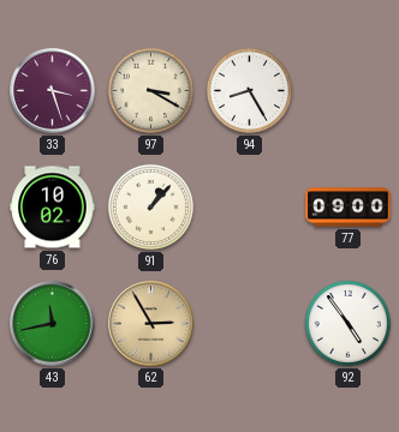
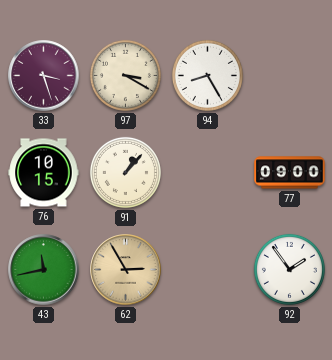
76: 10:02 -> 10:15 (44, 173)
92: 4:54 -> 1:54 (289, 269)
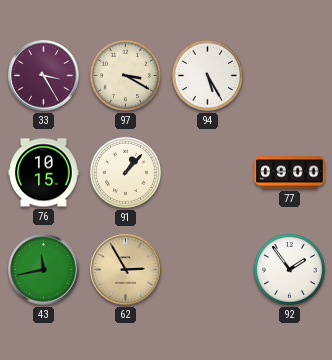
33: 3:27 -> 3:25 (44, 76)
94: 8:25 -> 5:25 (207, 75)
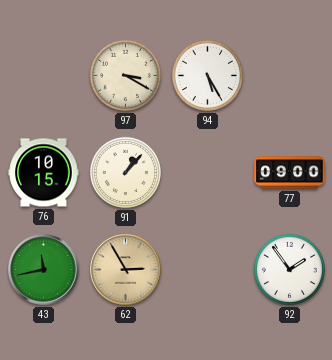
33: 3:25 -> none (44, 76)
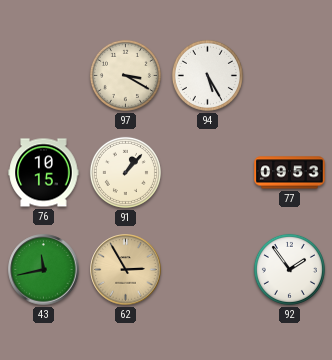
77: 09:00 -> 09:53 (290, 173)
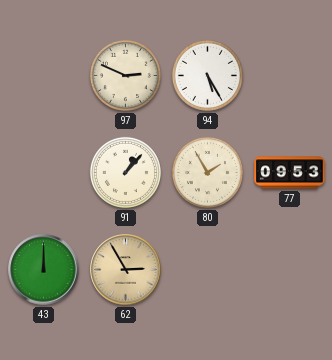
97: 3:20 -> 2:49 (125, 75)
76: 10:15 -> none (44, 173)
80: none -> 1:55 (207, 172)
43: 11:43 -> 12:00 (44, 270)
92: 1:54 -> none (289, 269)
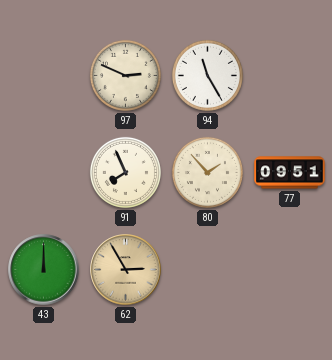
94: 5:25 -> 11:25 (207, 75)
91: 1:07 -> 7:56 (125, 172)
80: 1:55 -> 1:53 (207, 172)
77: 09:53 -> 09:51 (290, 173)
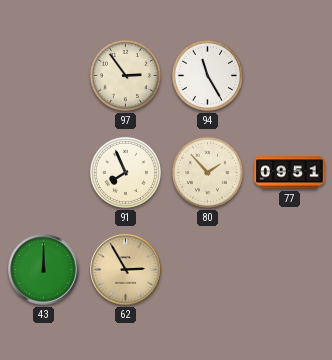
97: 2:49 -> 2:54 (125, 75)
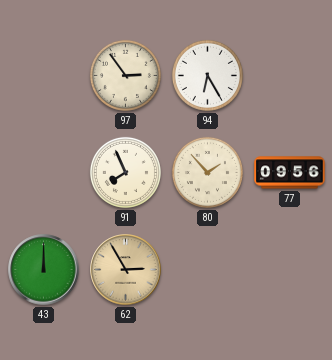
94: 11:25 -> 6:25 (207, 75)
77: 09:51 -> 09:56 (290, 173)
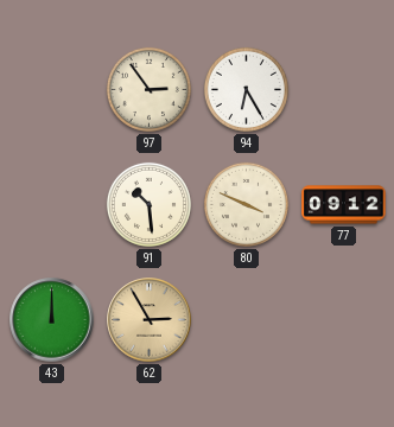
91: 7:56 -> 10:29 (148, 204)
80: 1:53 -> 3:49 (246, 204)
77: 09:56 -> 09:12 (344, 205)
